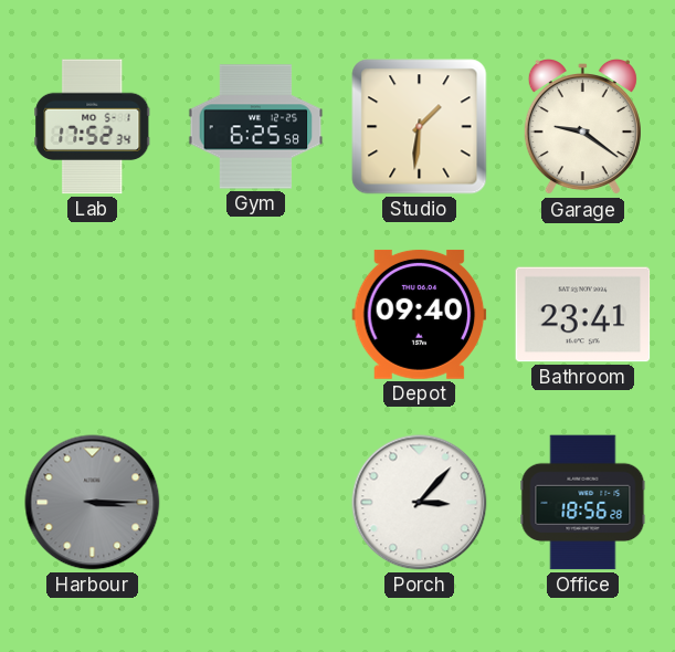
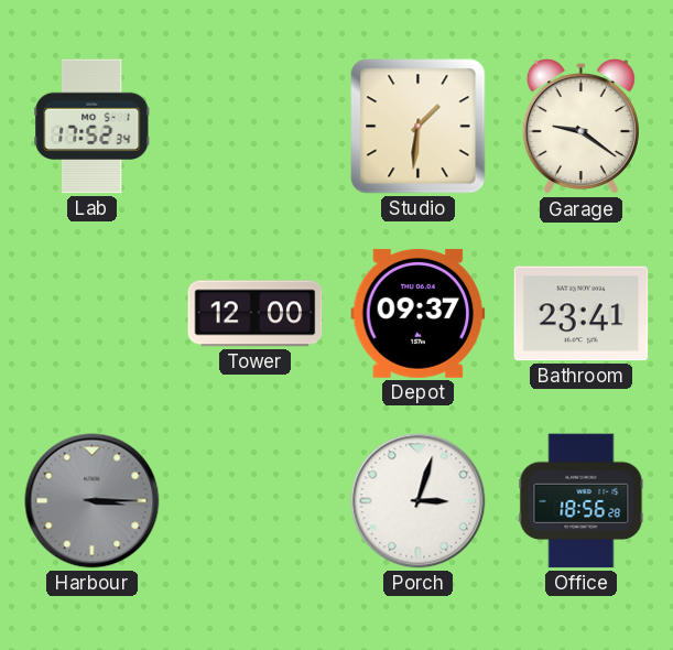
Gym: 6:25 -> none (256, 127)
Tower: none -> 12:00 (256, 314)
Depot: 09:40 -> 09:37 (419, 313)
Porch: 3:07 -> 3:03 (419, 501)
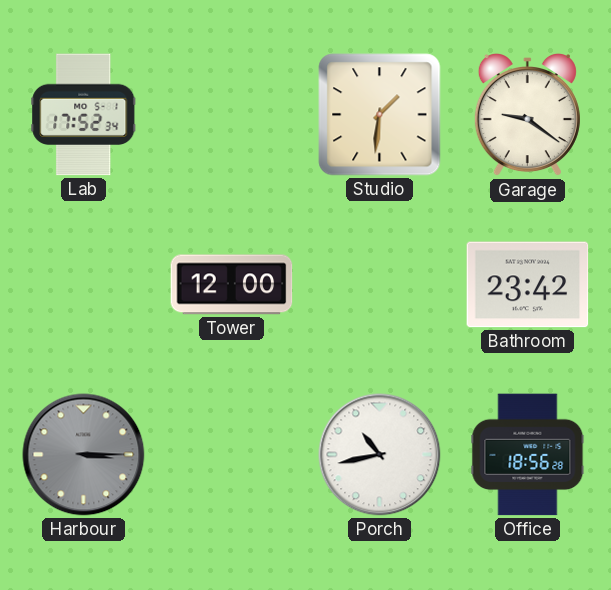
Depot: 09:37 -> none (419, 313)
Bathroom: 23:41 -> 23:42 (528, 285)
Porch: 3:03 -> 10:43 (380, 455)
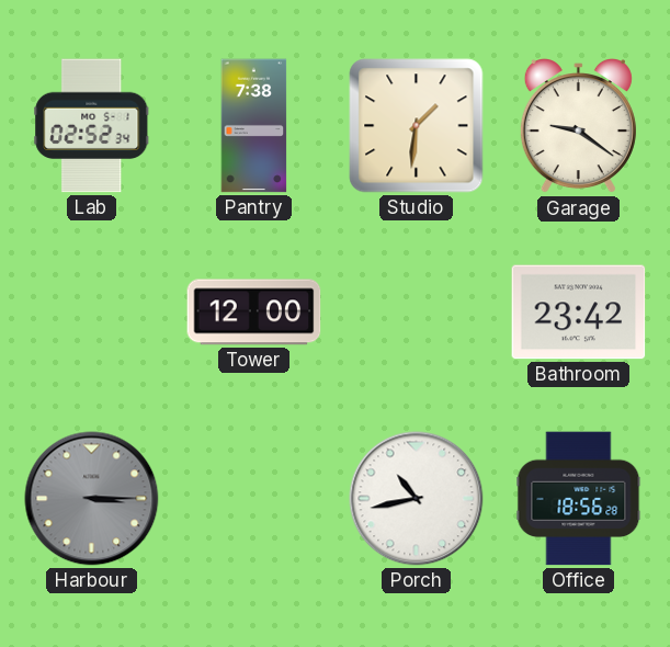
Lab: 17:52 -> 02:52 (92, 126)
Pantry: none -> 7:38 (254, 126)
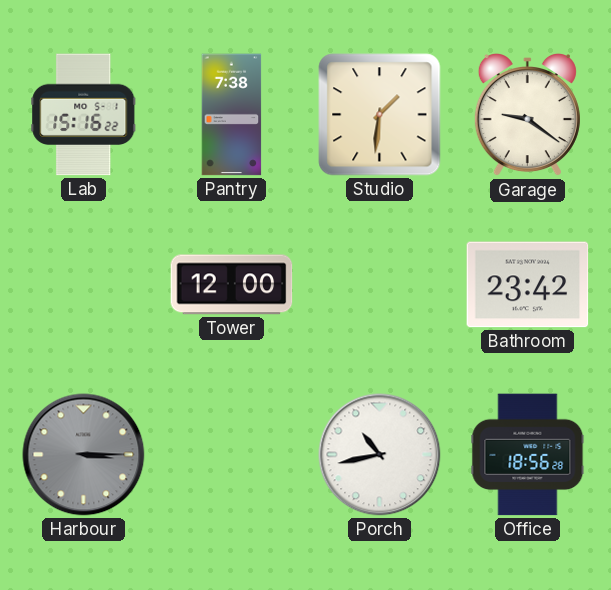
Lab: 02:52 -> 15:16 (84, 115)
